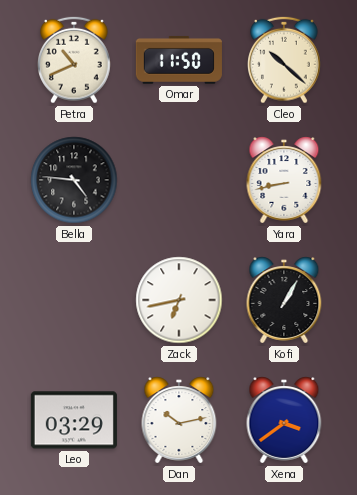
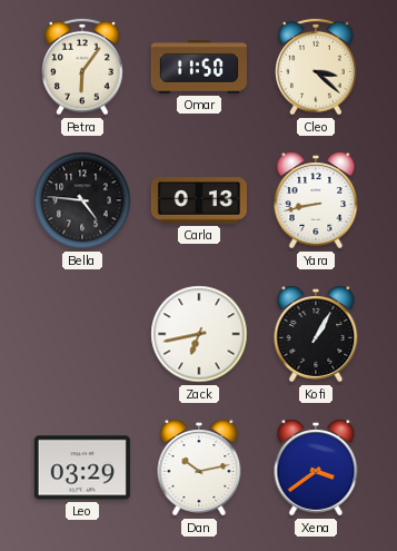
Petra: 10:41 -> 6:06 (83, 67)
Cleo: 10:22 -> 3:22 (317, 67)
Carla: none -> 0:13 (199, 201)
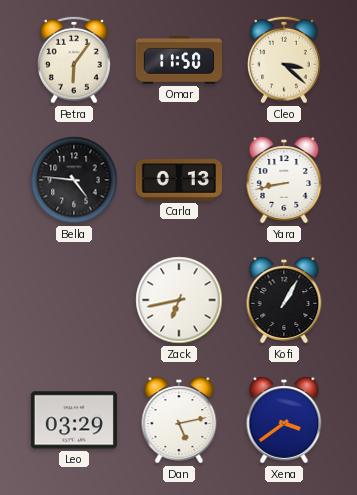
Dan: 10:13 -> 5:13 (179, 420)
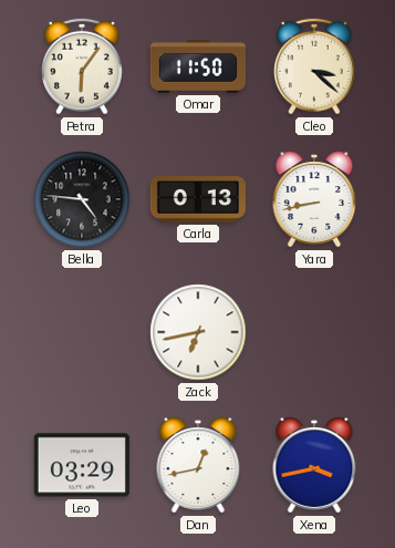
Kofi: 1:05 -> none (284, 300)
Dan: 5:13 -> 12:43 (198, 465)
Xena: 3:39 -> 3:43 (314, 465)
